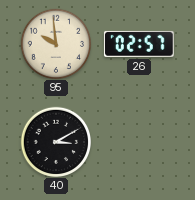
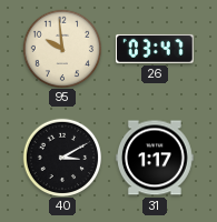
26: 02:57 -> 03:47 (155, 49)
31: none -> 1:17 (156, 158)
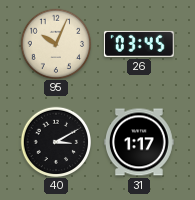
95: 9:59 -> 10:04 (55, 43)
26: 03:47 -> 03:45 (139, 44)
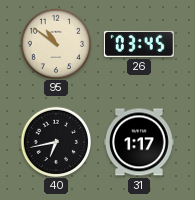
95: 10:04 -> 10:51 (55, 43)
40: 3:10 -> 6:43 (55, 141)
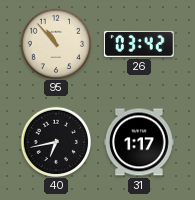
95: 10:51 -> 10:53 (55, 43)
26: 03:45 -> 03:42 (139, 44)
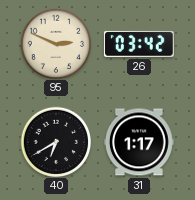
95: 10:53 -> 2:49 (55, 43)
40: 6:43 -> 6:40 (55, 141)
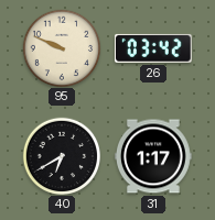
95: 2:49 -> 9:49 (61, 47)
